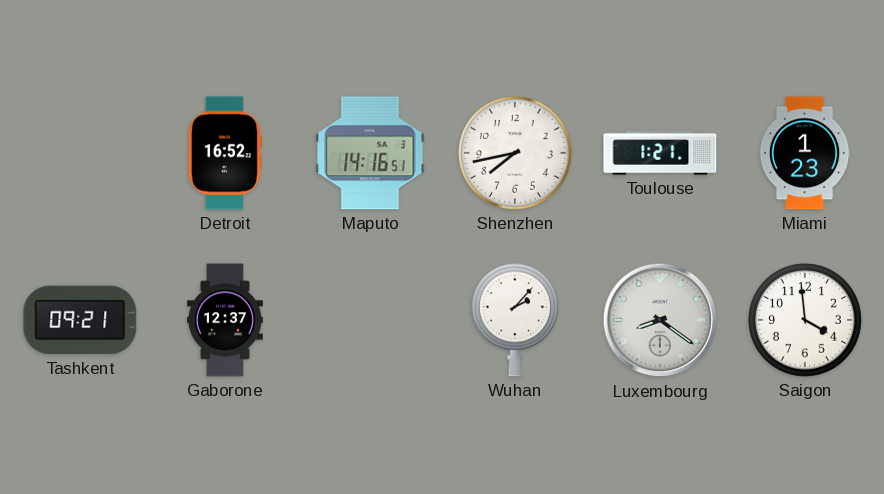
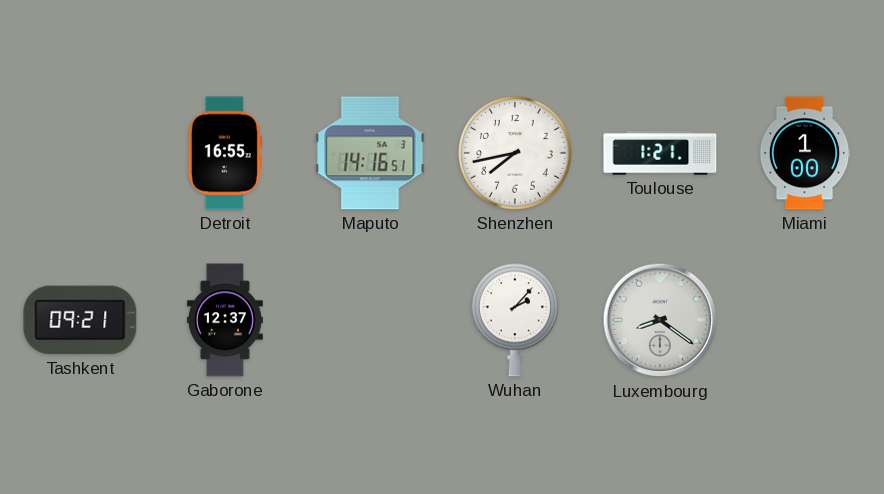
Detroit: 16:52 -> 16:55 (225, 153)
Miami: 1:23 -> 1:00 (805, 153)
Saigon: 3:59 -> none (805, 320)
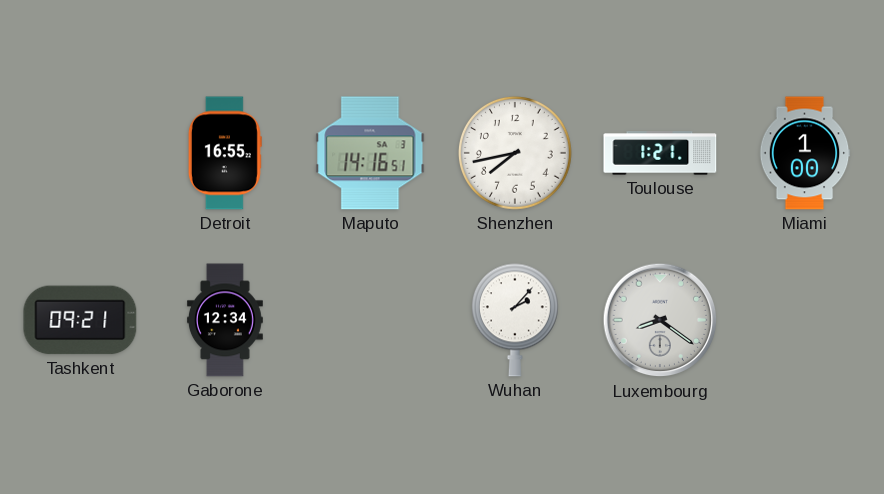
Gaborone: 12:37 -> 12:34 (225, 320)
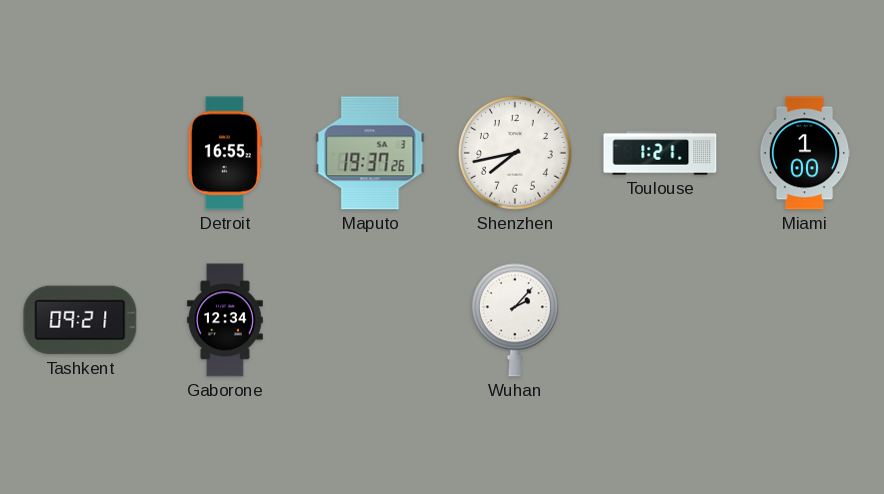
Maputo: 14:16 -> 19:37 (370, 153)
Luxembourg: 8:21 -> none (660, 320)
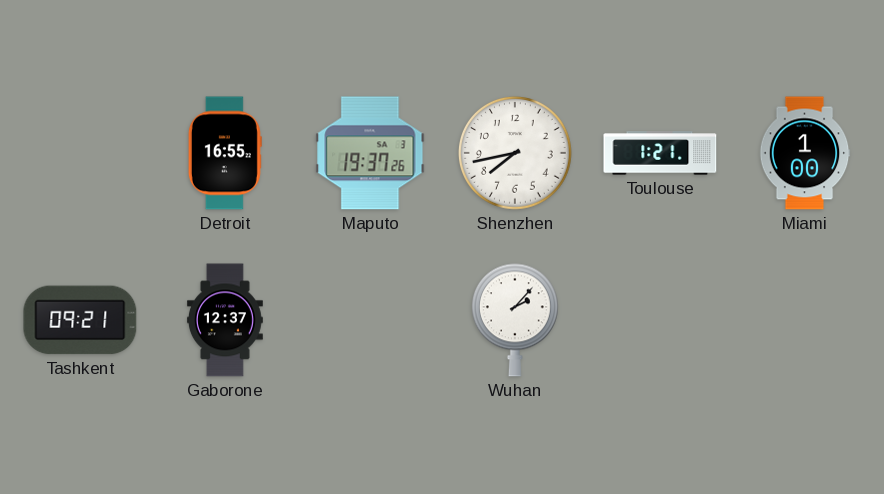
Gaborone: 12:34 -> 12:37 (225, 320)
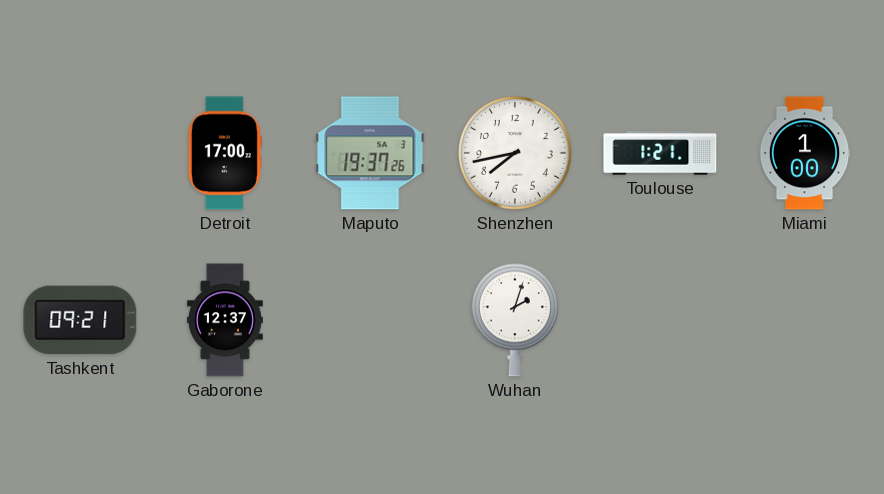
Detroit: 16:55 -> 17:00 (225, 153)
Wuhan: 2:07 -> 2:03 (515, 320)
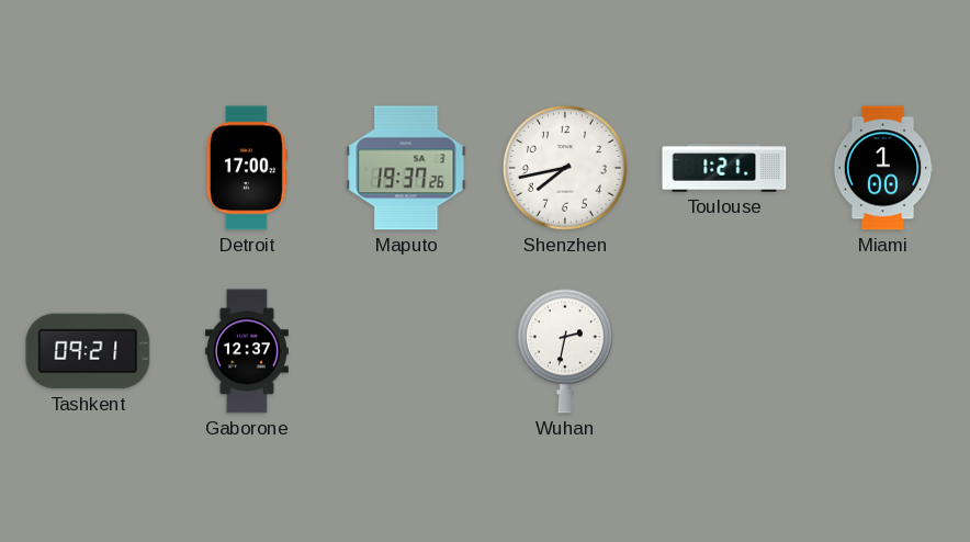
Wuhan: 2:03 -> 2:32 (565, 351)
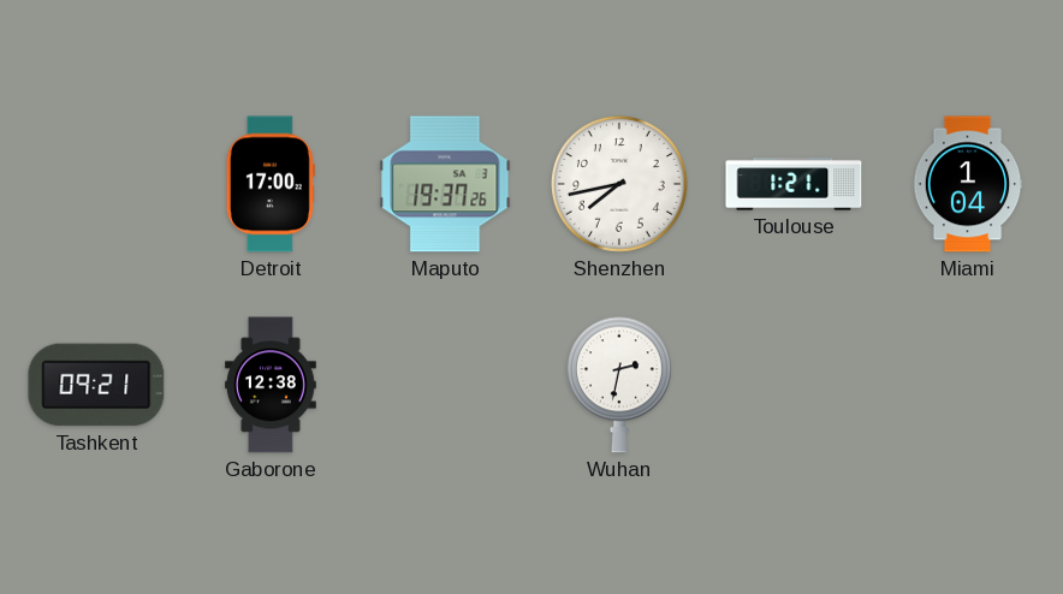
Miami: 1:00 -> 1:04 (968, 184)
Gaborone: 12:37 -> 12:38 (271, 385)
